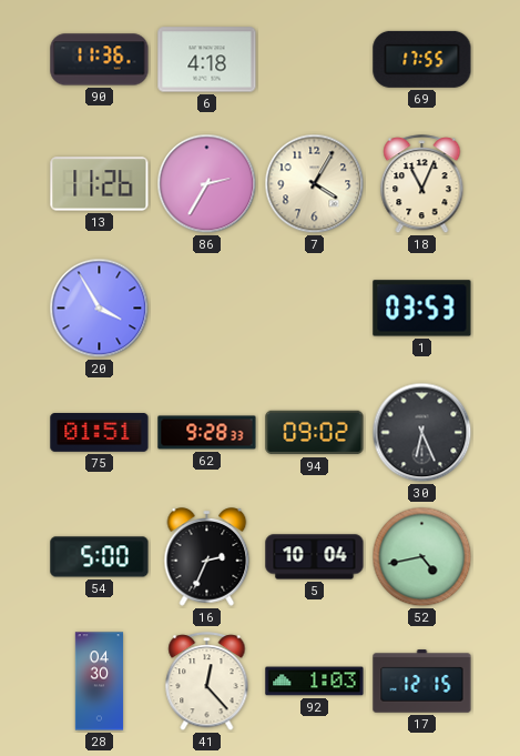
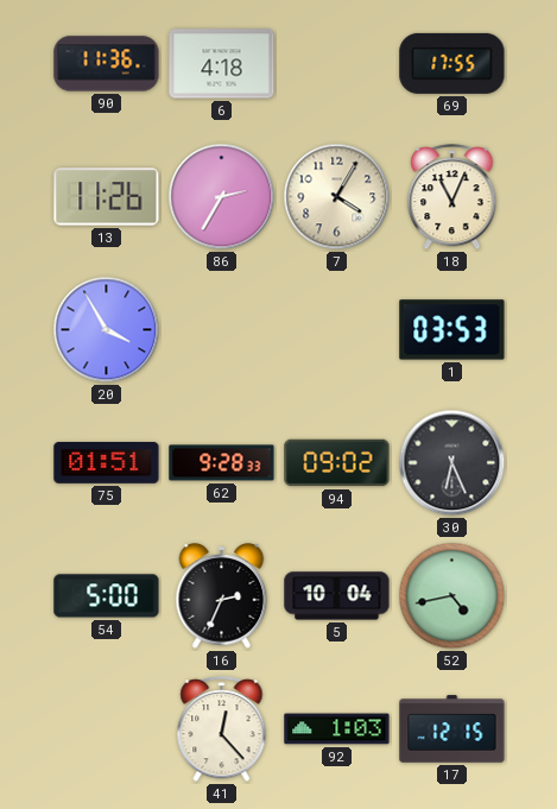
28: 04:30 -> none (100, 682)
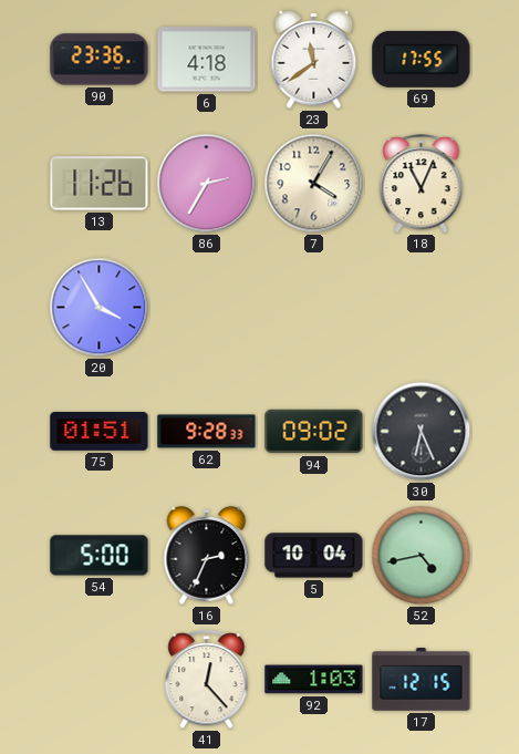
90: 11:36 -> 23:36 (100, 60)
23: none -> 11:39 (314, 60)
1: 03:53 -> none (452, 330)
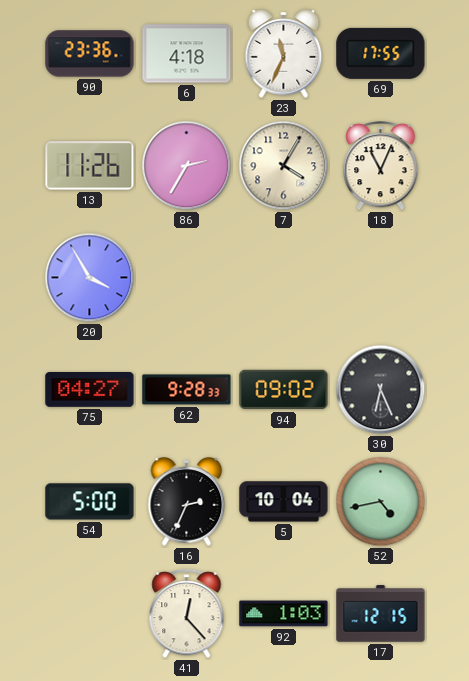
23: 11:39 -> 11:34 (284, 54)
75: 01:51 -> 04:27 (90, 390)
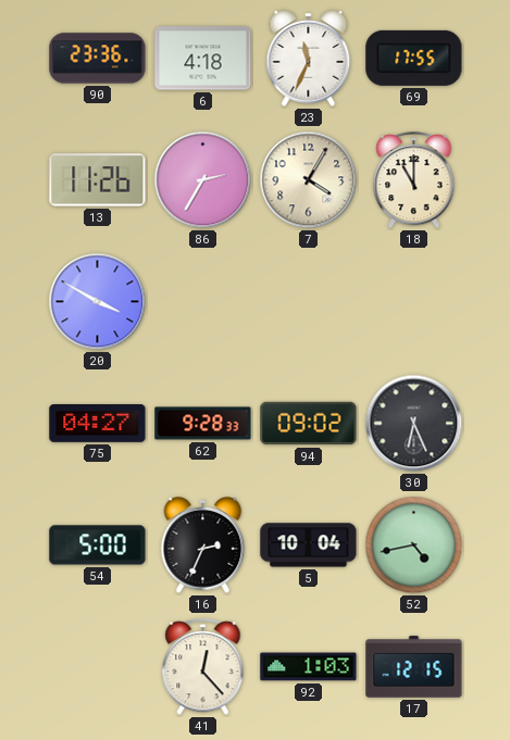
18: 11:04 -> 11:00 (414, 180)
20: 3:55 -> 3:50 (98, 302)
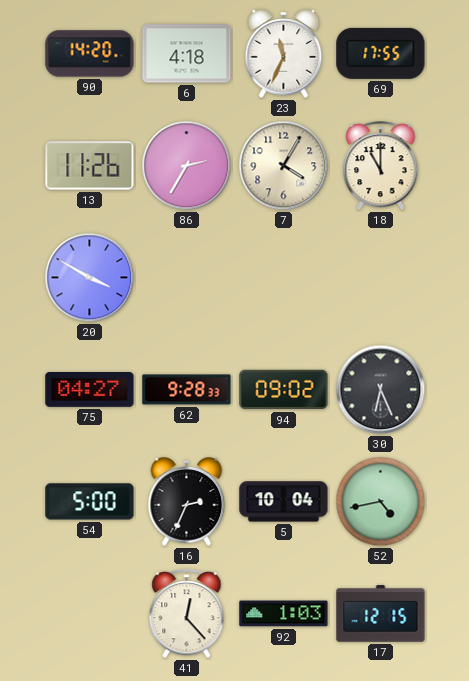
90: 23:36 -> 14:20 (90, 54)
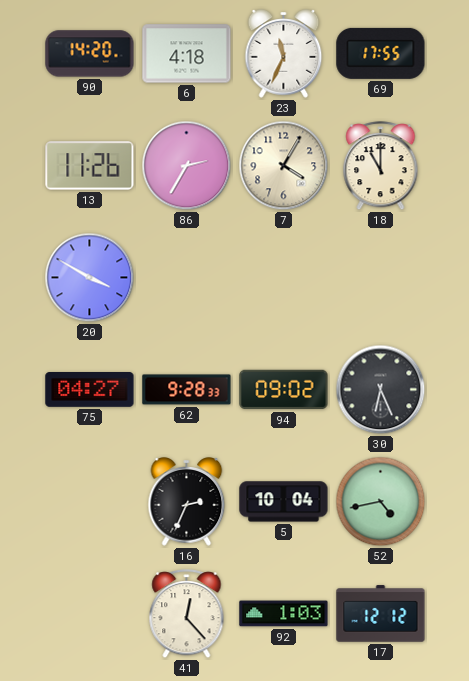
54: 5:00 -> none (90, 502)
17: 12:15 -> 12:12 (381, 614)
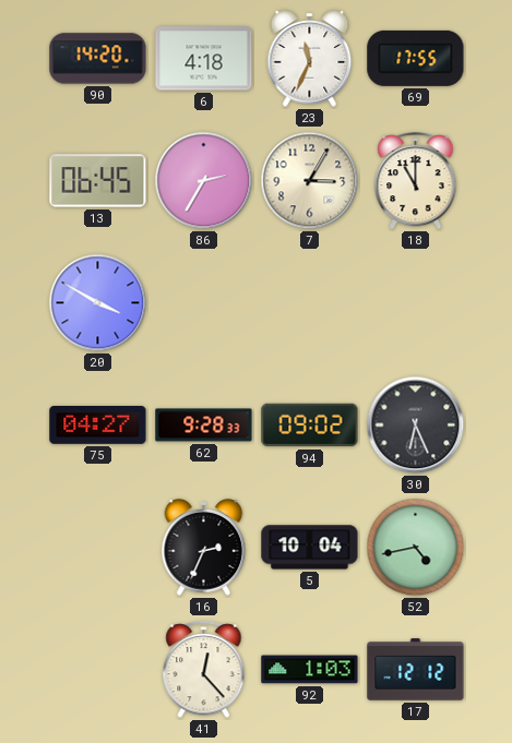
13: 11:26 -> 06:45 (98, 181)
7: 4:05 -> 3:05 (310, 181)
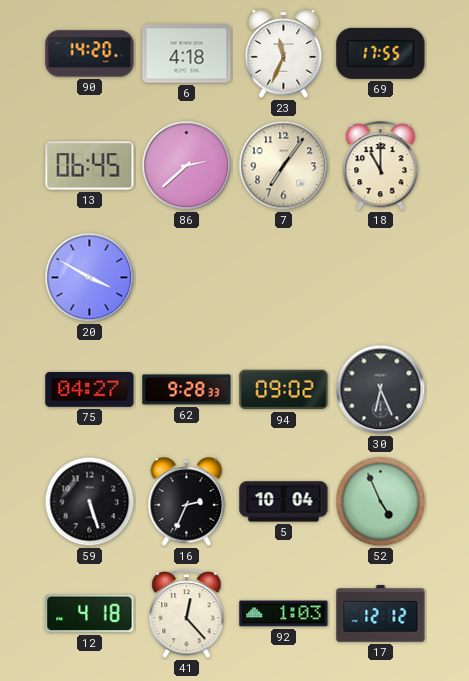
86: 2:35 -> 2:38 (187, 166)
7: 3:05 -> 7:06 (284, 166)
59: none -> 5:27 (90, 502)
52: 4:43 -> 4:56 (381, 502)
12: none -> 4:18 (90, 614)
